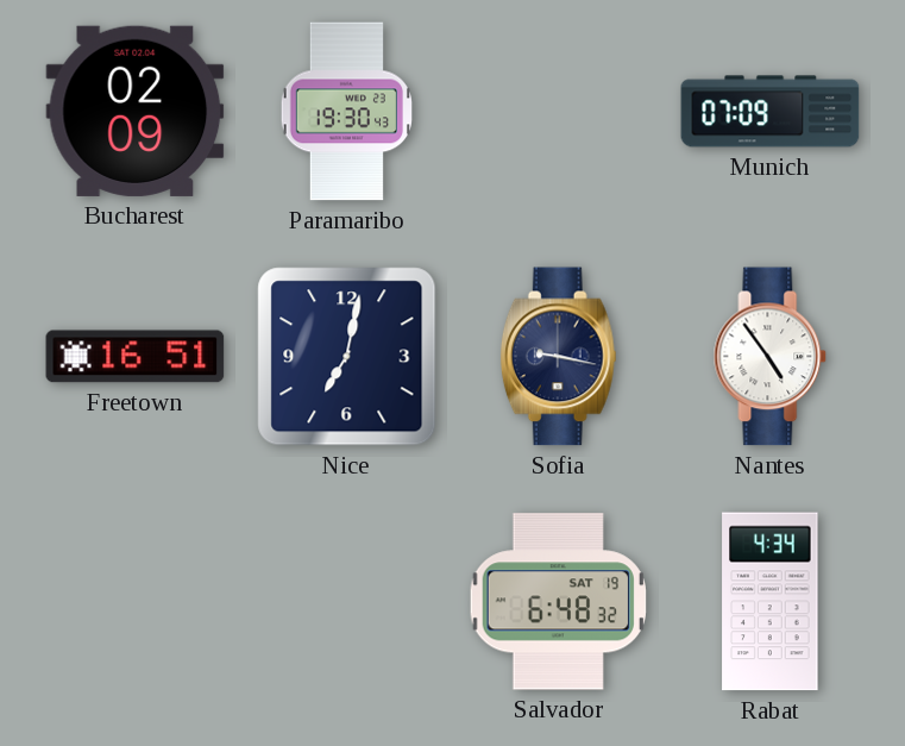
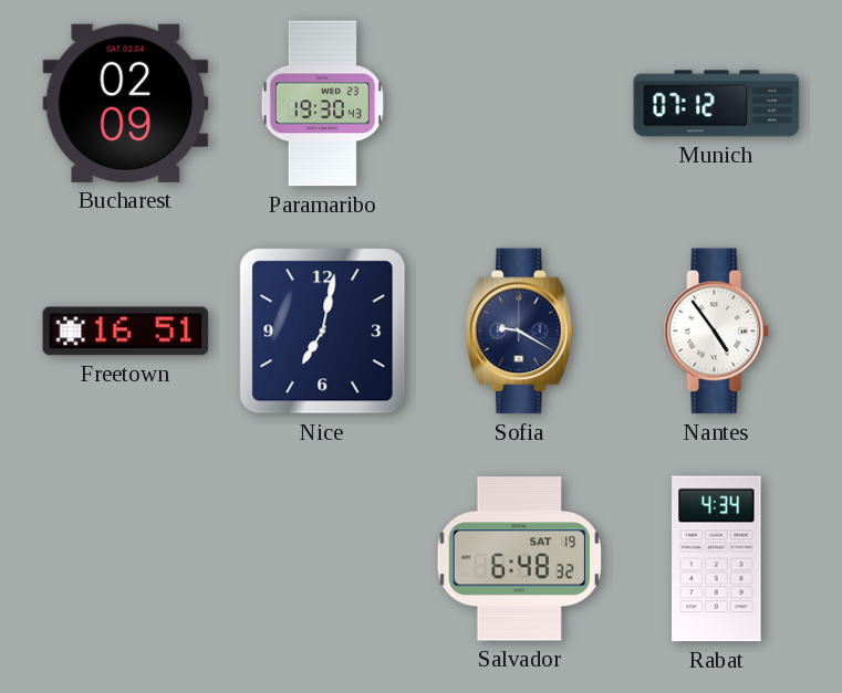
Munich: 07:09 -> 07:12 (717, 104)
Sofia: 9:17 -> 9:20 (519, 332)
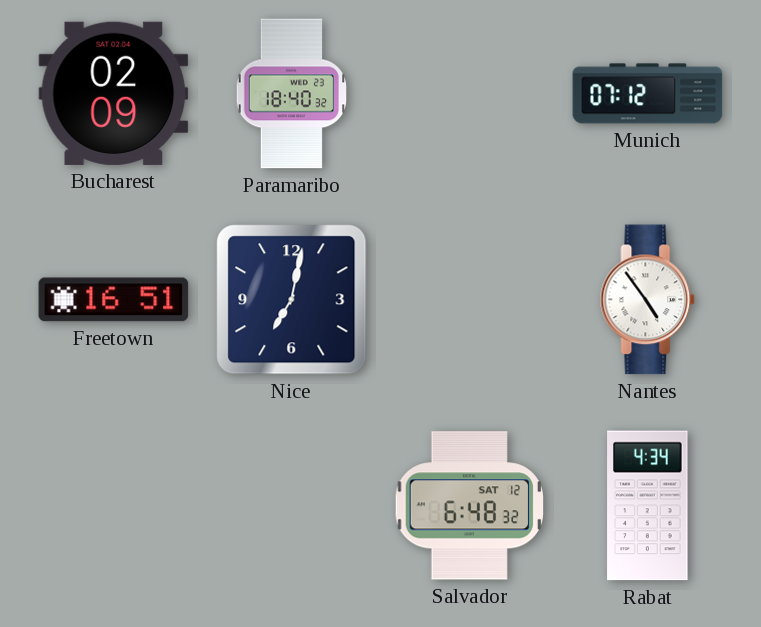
Paramaribo: 19:30 -> 18:40 (291, 94)
Sofia: 9:20 -> none (519, 332)
Salvador date: SAT 19 -> SAT 12 (469, 506)
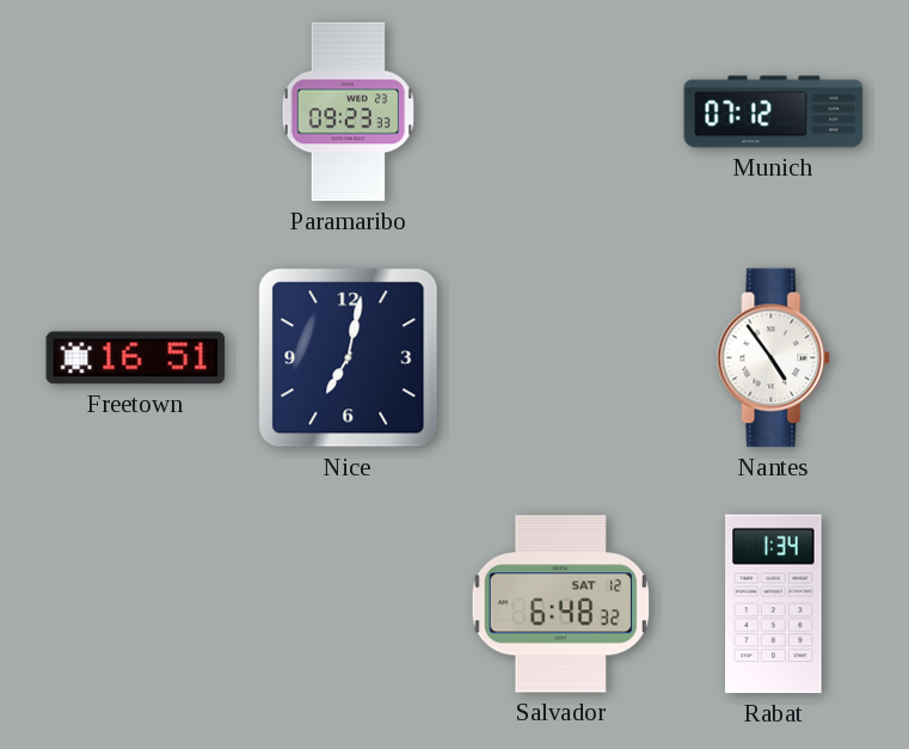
Bucharest: 02:09 -> none (114, 93)
Paramaribo: 18:40 -> 09:23 (348, 112)
Rabat: 4:34 -> 1:34 (774, 604)
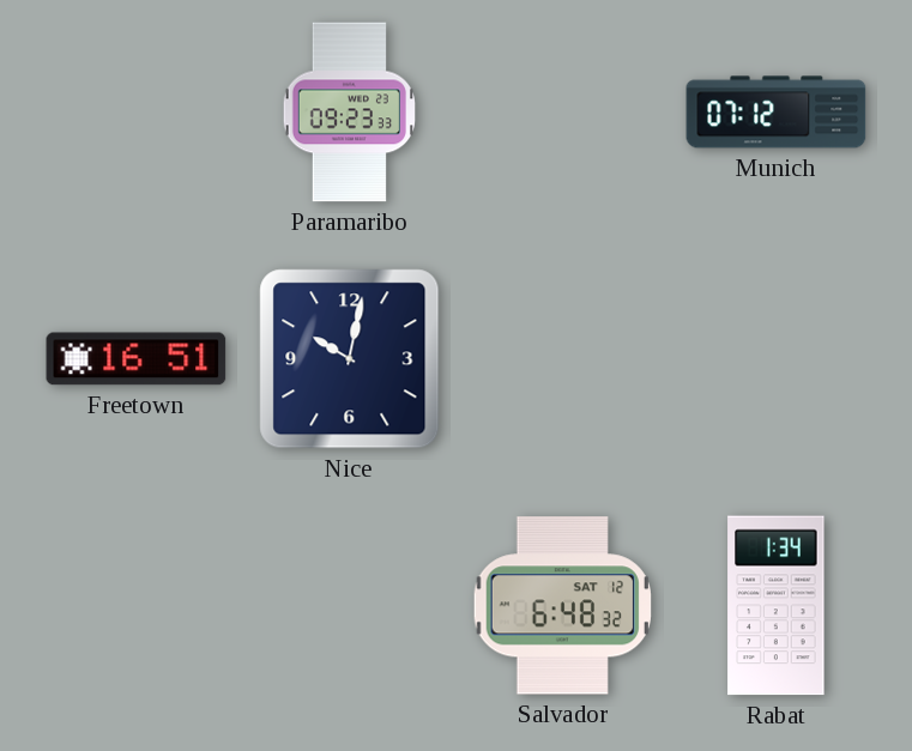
Nice: 7:02 -> 10:02 (350, 359)
Nantes: 4:54 -> none (774, 358)
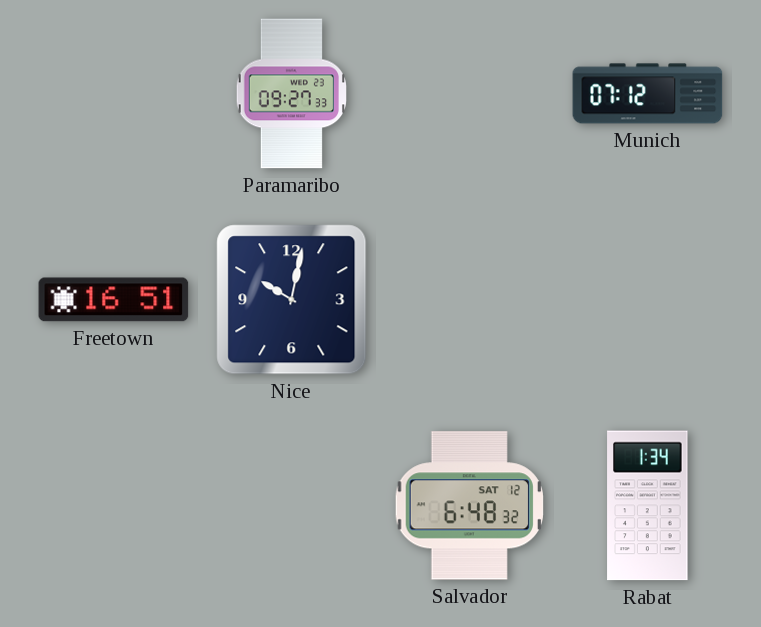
Paramaribo: 09:23 -> 09:27 (291, 94)
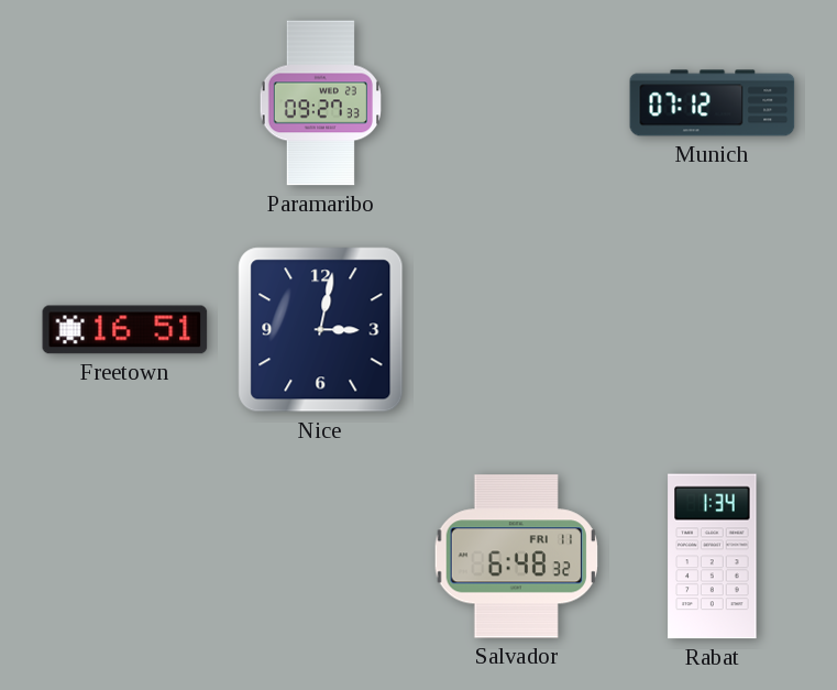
Nice: 10:02 -> 3:02 (321, 330)
Salvador date: SAT 12 -> FRI 11 (516, 557)
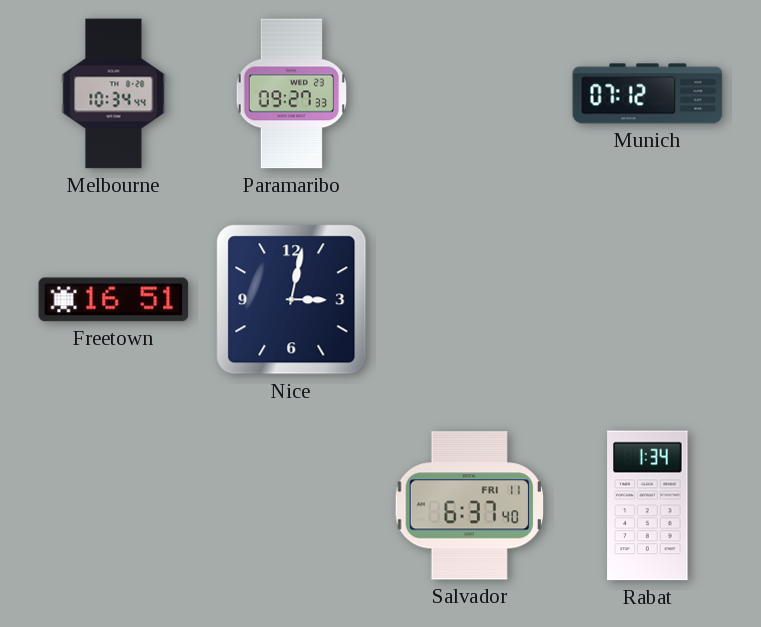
Melbourne: none -> 10:34 (114, 94)
Salvador: 6:48 -> 6:37 (469, 506)
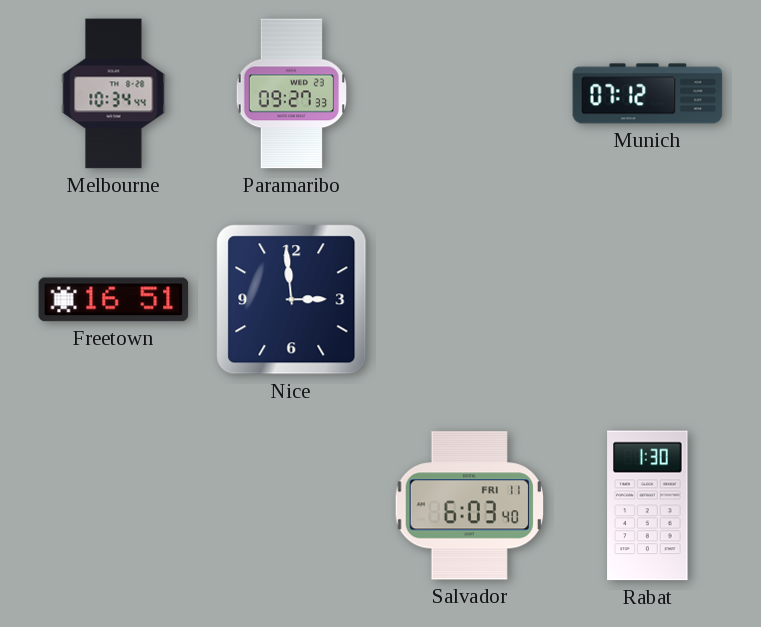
Nice: 3:02 -> 2:59 (292, 300)
Salvador: 6:37 -> 6:03 (469, 506)
Rabat: 1:34 -> 1:30 (648, 506)
